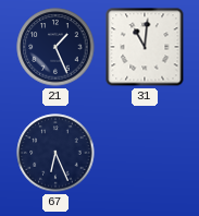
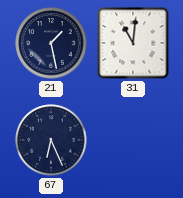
21: 1:26 -> 1:28 (51, 43)
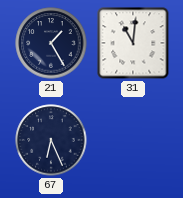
21: 1:28 -> 1:25 (51, 43)
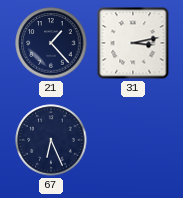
21: 1:25 -> 1:23 (51, 43)
31: 11:01 -> 3:13 (133, 43)
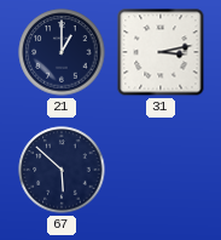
21: 1:23 -> 1:00 (62, 52)
67: 6:26 -> 5:52 (62, 170)
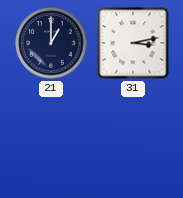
67: 5:52 -> none (62, 170)
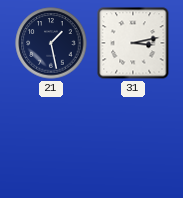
21: 1:00 -> 1:28 (51, 43)
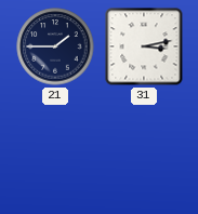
21: 1:28 -> 1:45 (55, 46)
